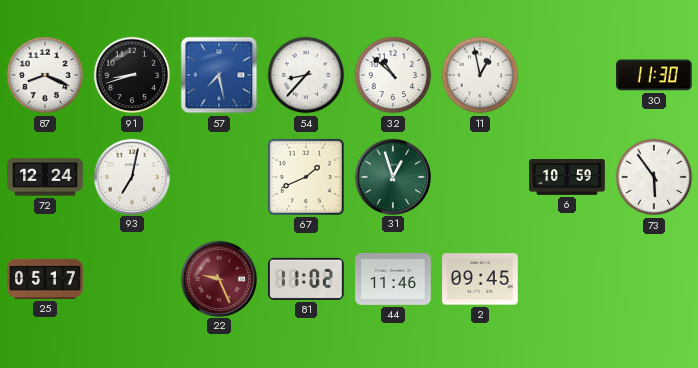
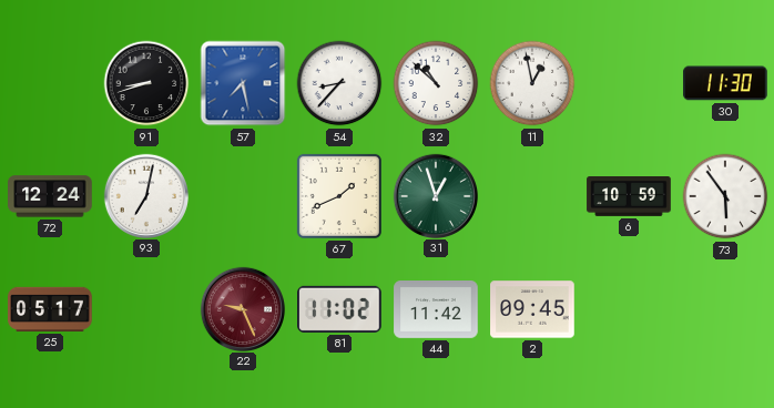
87: 8:19 -> none (45, 75)
44: 11:46 -> 11:42 (436, 310)
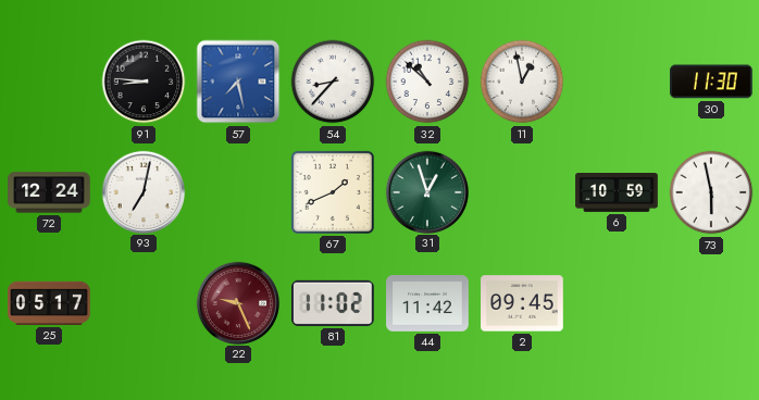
91: 8:42 -> 8:46 (144, 82)
73: 5:54 -> 5:58 (711, 192)
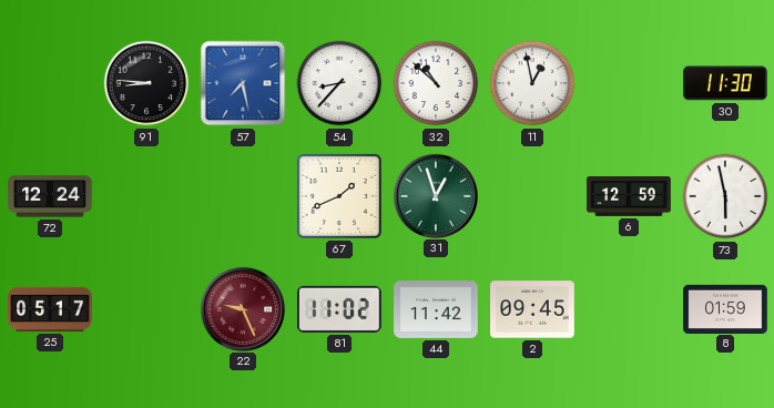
93: 7:02 -> none (142, 191)
6: 10:59 -> 12:59 (629, 197)
8: none -> 01:59 (725, 308)
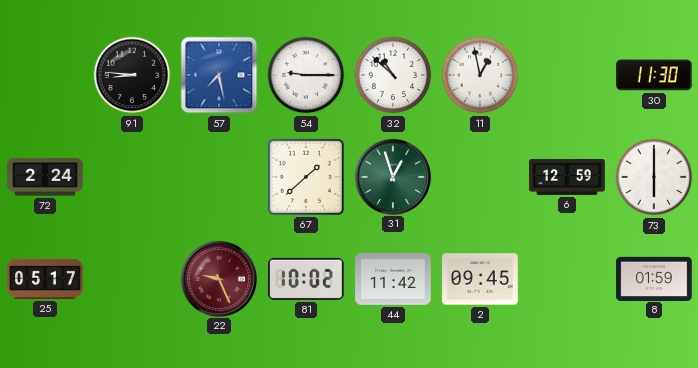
54: 8:37 -> 9:15 (306, 75)
72: 12:24 -> 2:24 (45, 177)
67: 1:41 -> 1:38 (306, 177)
73: 5:58 -> 6:00 (654, 177)
81: 11:02 -> 10:02 (307, 279)
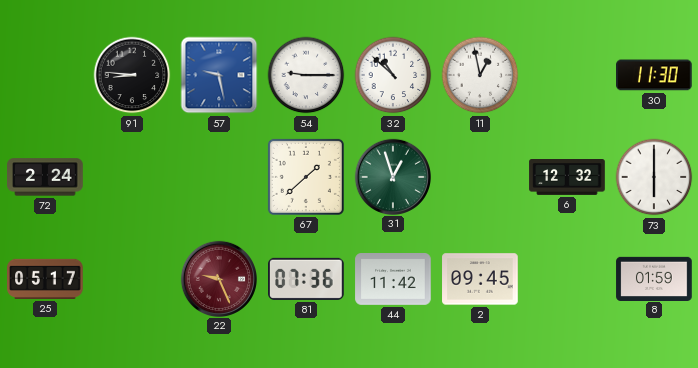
57: 7:28 -> 9:28 (219, 75)
6: 12:59 -> 12:32 (567, 178)
81: 10:02 -> 07:36 (307, 279)
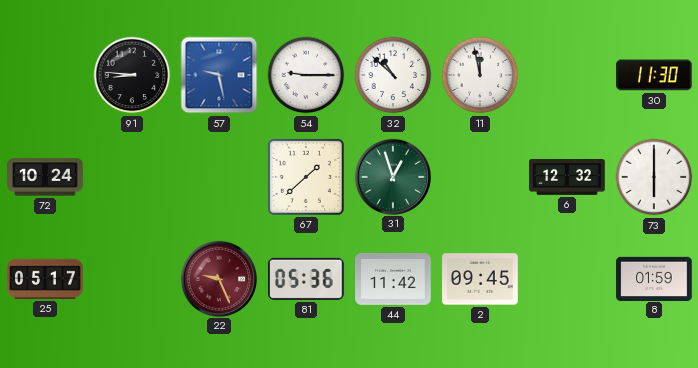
11: 12:58 -> 11:58 (480, 75)
72: 2:24 -> 10:24 (45, 177)
81: 07:36 -> 05:36 (307, 279)
